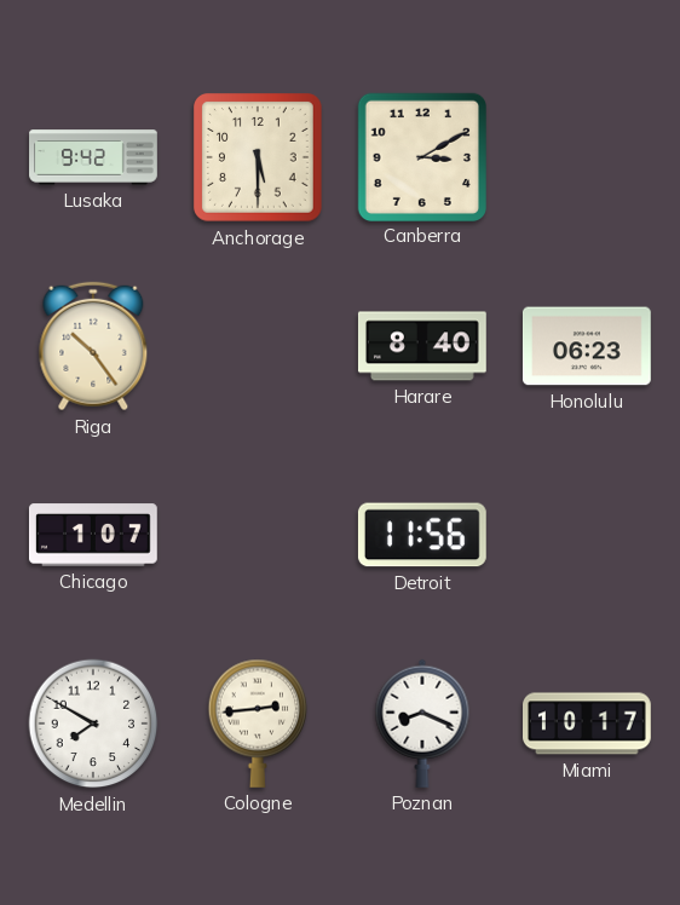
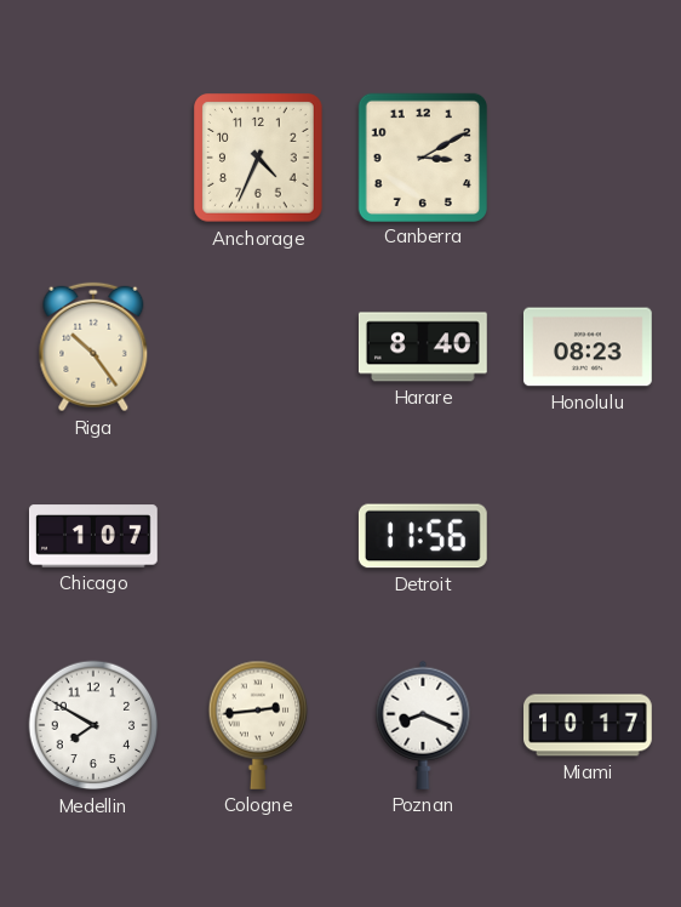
Lusaka: 9:42 -> none (93, 157)
Anchorage: 5:30 -> 4:34 (259, 159)
Honolulu: 06:23 -> 08:23 (588, 347)
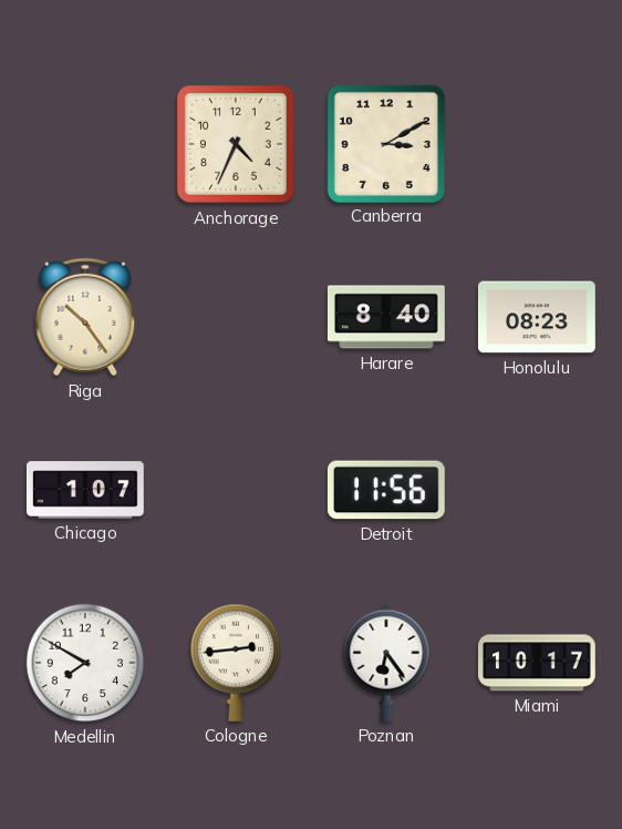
Poznan: 8:19 -> 6:24 (386, 663)
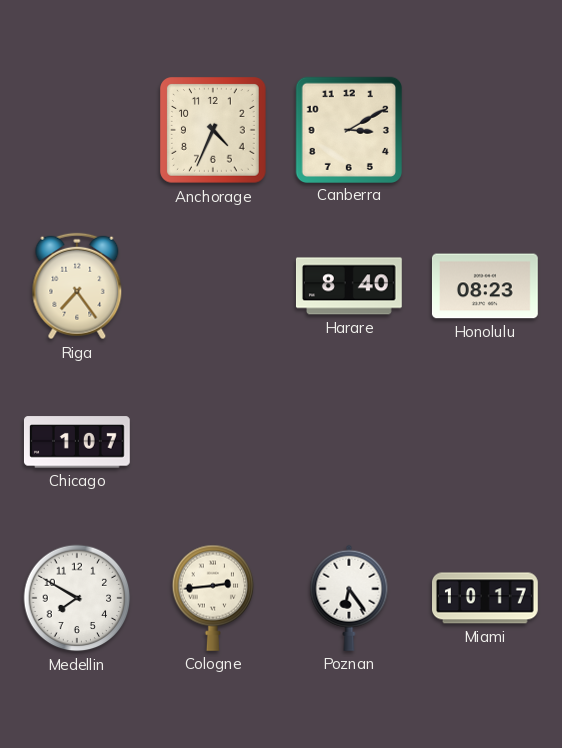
Riga: 10:24 -> 7:24 (77, 286)
Detroit: 11:56 -> none (386, 490)
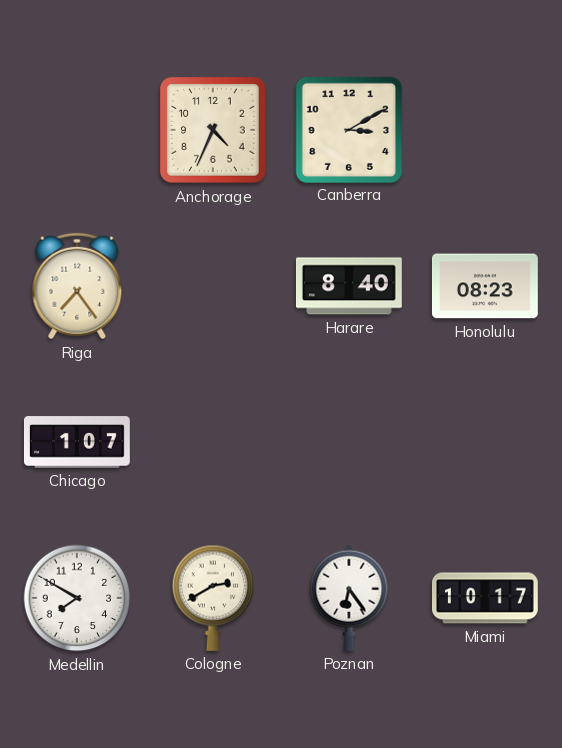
Cologne: 2:44 -> 2:40 (213, 598)
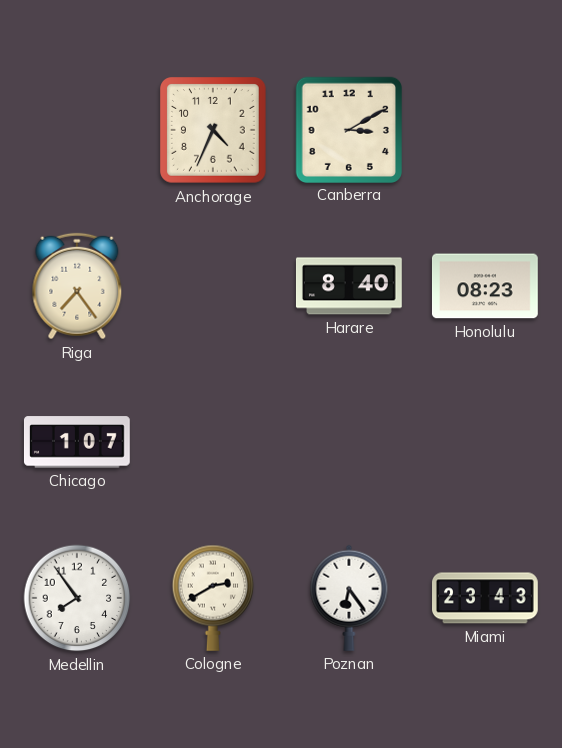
Medellin: 7:50 -> 7:54 (77, 598)
Miami: 10:17 -> 23:43 (486, 598)
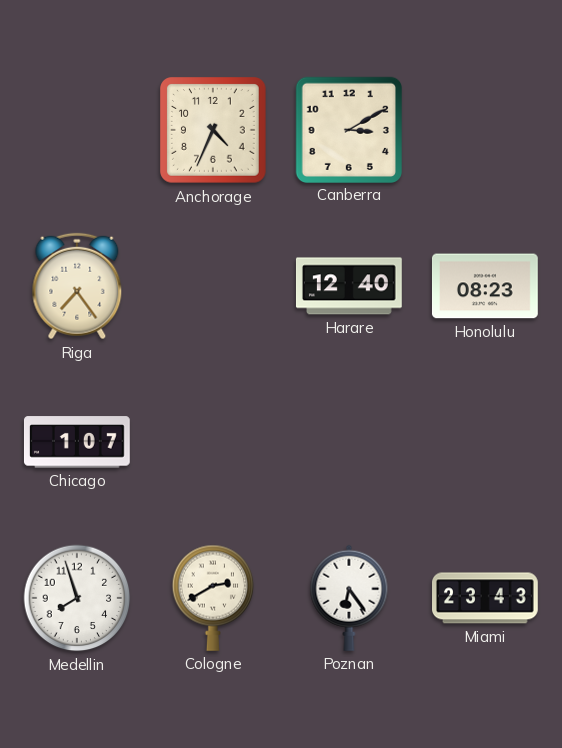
Harare: 8:40 -> 12:40 (349, 286)
Medellin: 7:54 -> 7:57 (77, 598)
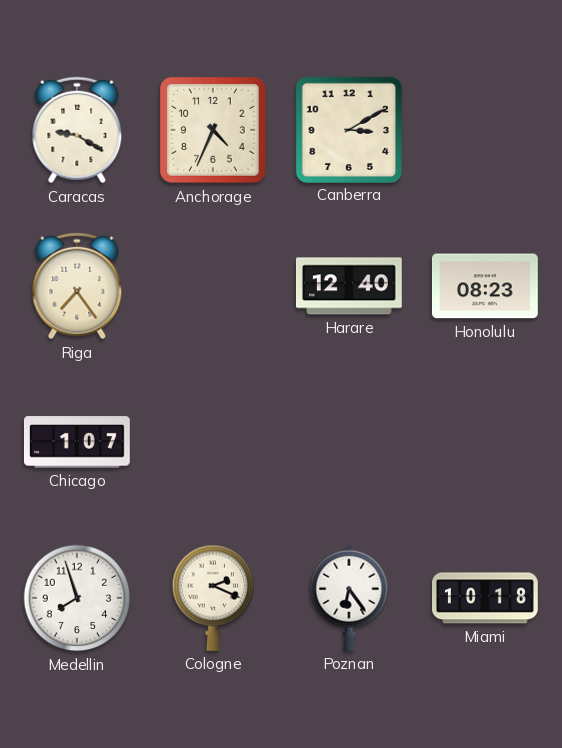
Caracas: none -> 9:20 (77, 130)
Cologne: 2:40 -> 2:19 (213, 598)
Miami: 23:43 -> 10:18 (486, 598)
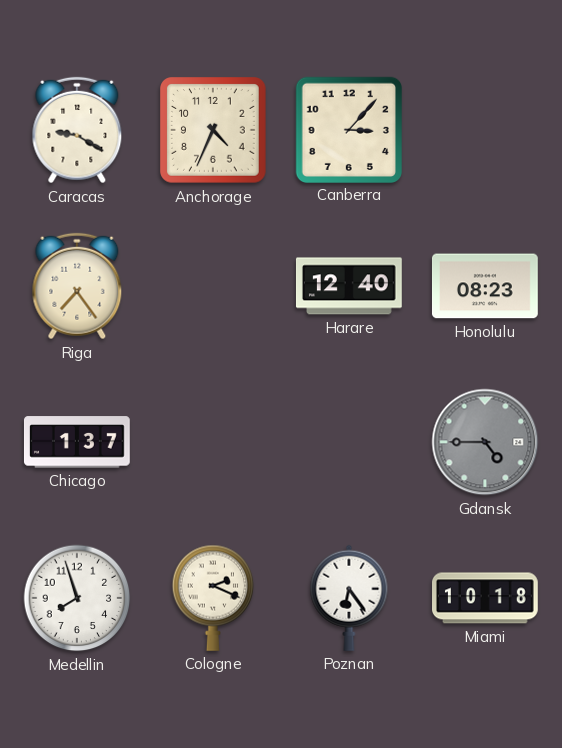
Canberra: 3:10 -> 3:07 (348, 129)
Chicago: 1:07 -> 1:37 (77, 442)
Gdansk: none -> 4:45 (485, 442)
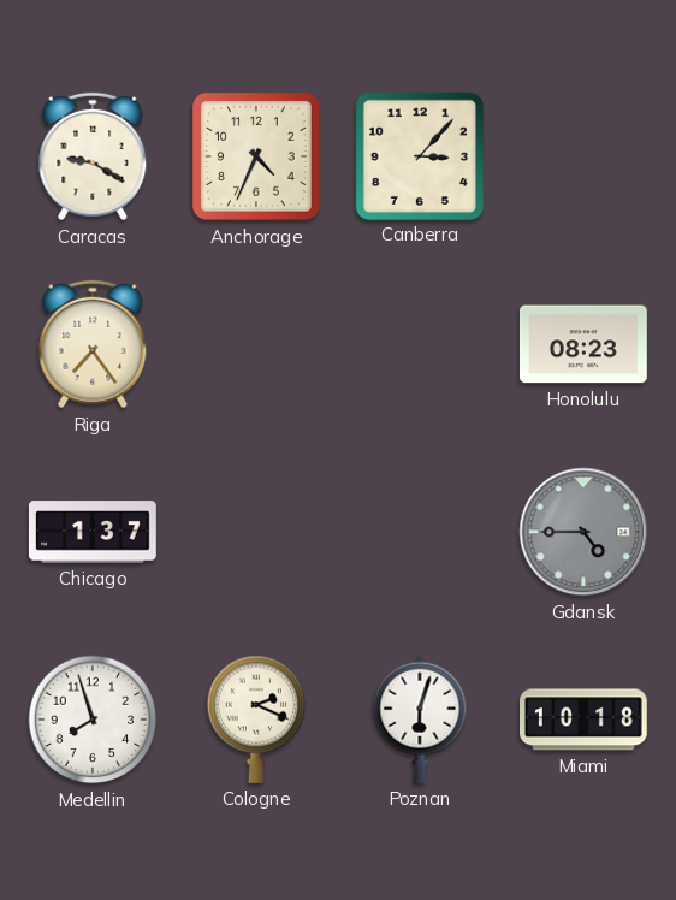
Harare: 12:40 -> none (349, 286)
Poznan: 6:24 -> 6:03 (420, 720)
